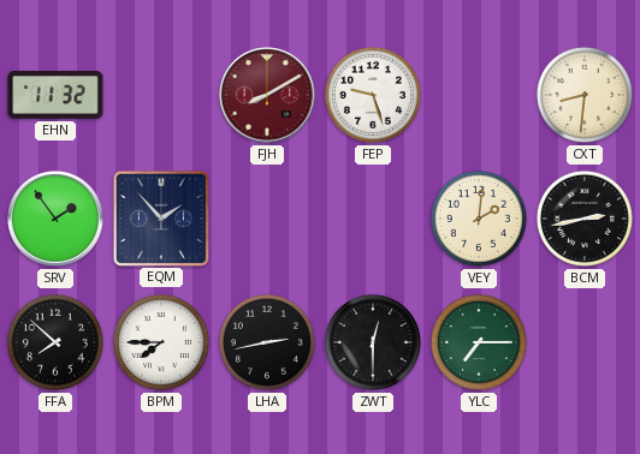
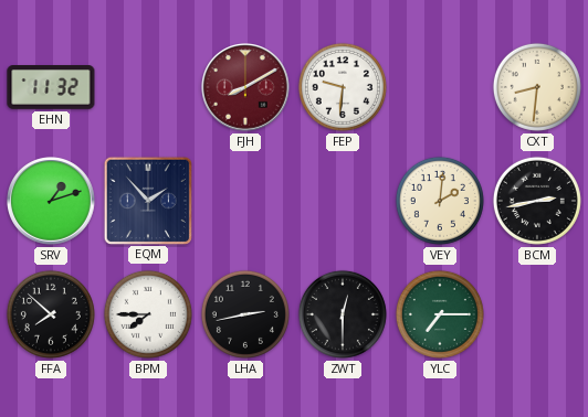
FEP: 9:27 -> 9:31 (343, 87)
SRV: 1:54 -> 1:12 (51, 201)
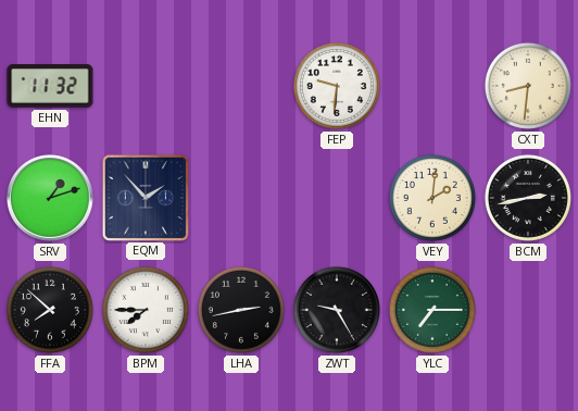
FJH: 8:10 -> none (245, 87)
ZWT: 12:30 -> 9:25 (337, 310)
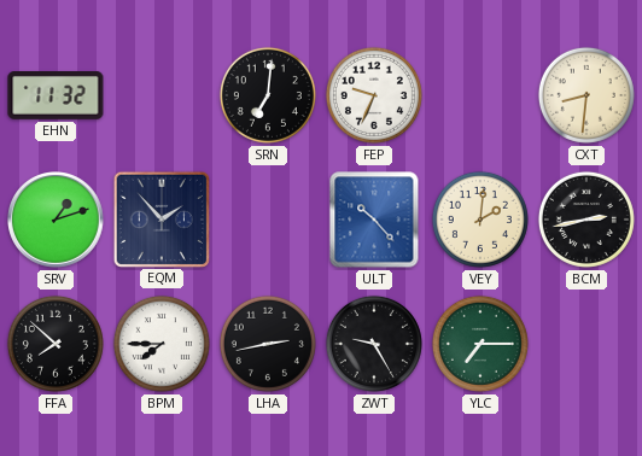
SRN: none -> 7:01 (268, 95)
FEP: 9:31 -> 9:34 (374, 95)
ULT: none -> 10:23 (374, 220)
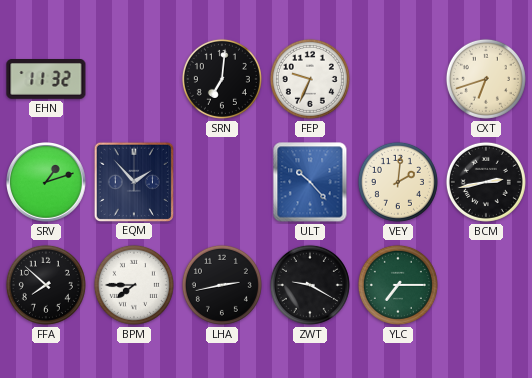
CXT: 8:31 -> 6:42 (486, 79)
ZWT: 9:25 -> 9:20 (310, 285)
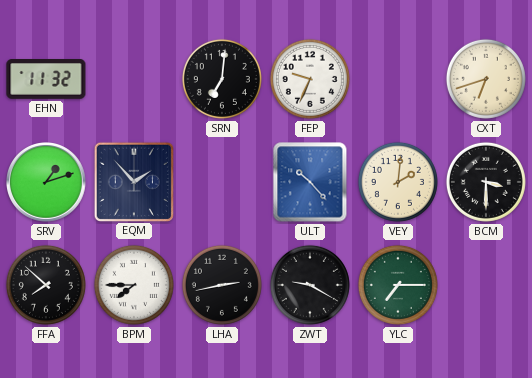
BCM: 2:43 -> 3:30 (486, 182)
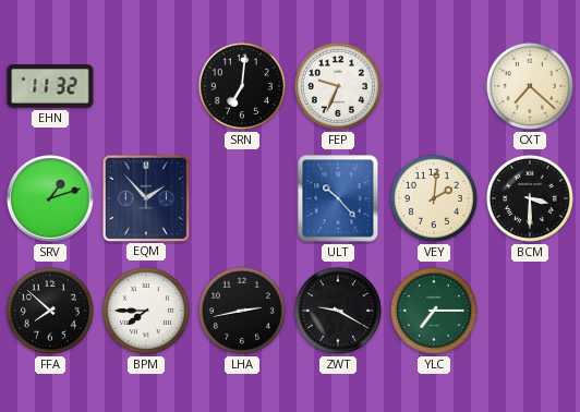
CXT: 6:42 -> 7:22 (530, 86)
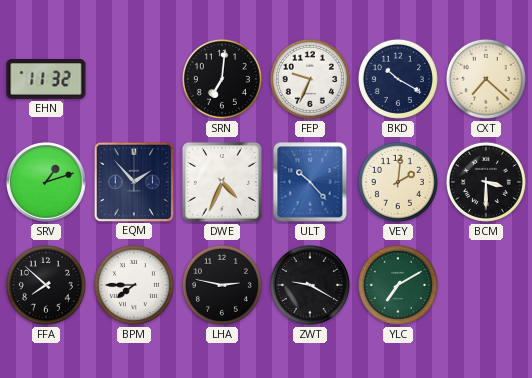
BKD: none -> 10:20 (398, 79)
DWE: none -> 4:34 (222, 182)
LHA: 2:43 -> 2:47 (222, 285)
YLC: 7:15 -> 7:10 (398, 285)
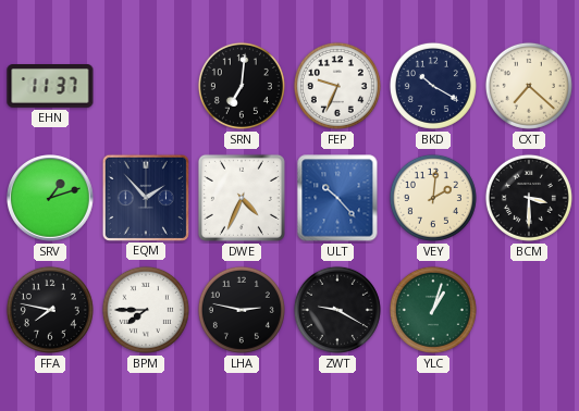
EHN: 11:32 -> 11:37 (50, 87)
FFA: 7:52 -> 7:47 (50, 310)
YLC: 7:10 -> 1:03 (433, 310)
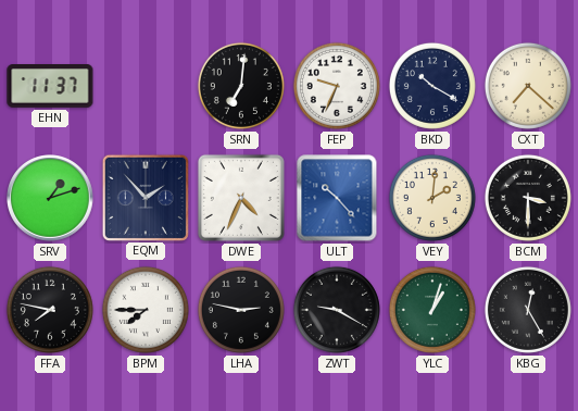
KBG: none -> 12:25 (528, 310)
